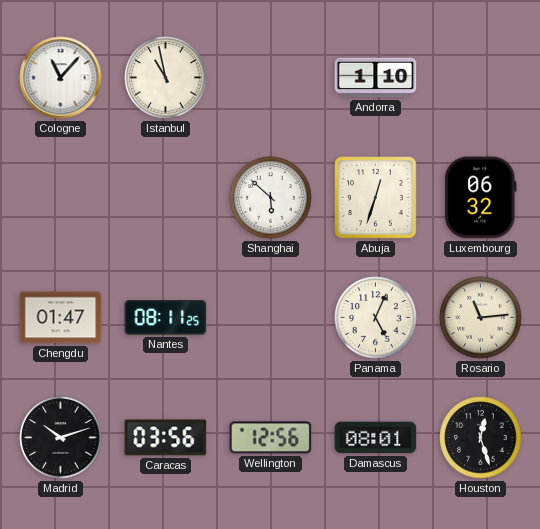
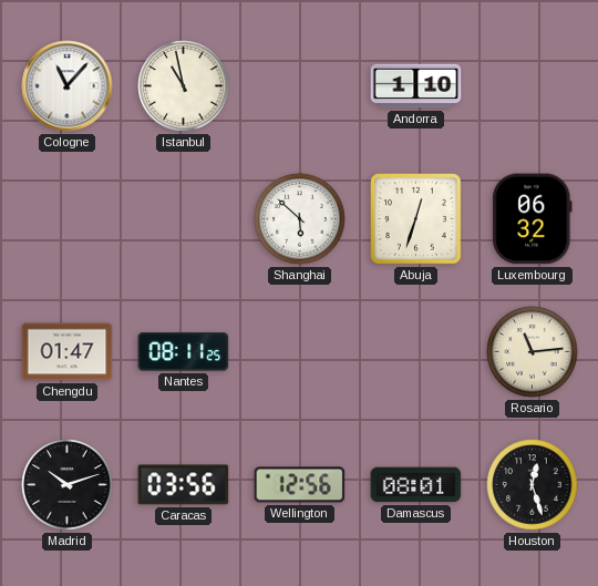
Panama: 5:04 -> none (376, 318)
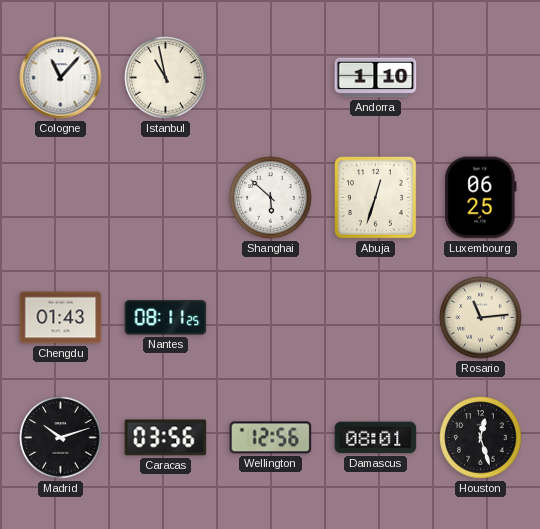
Luxembourg: 06:32 -> 06:25 (481, 198)
Chengdu: 01:47 -> 01:43 (61, 318)
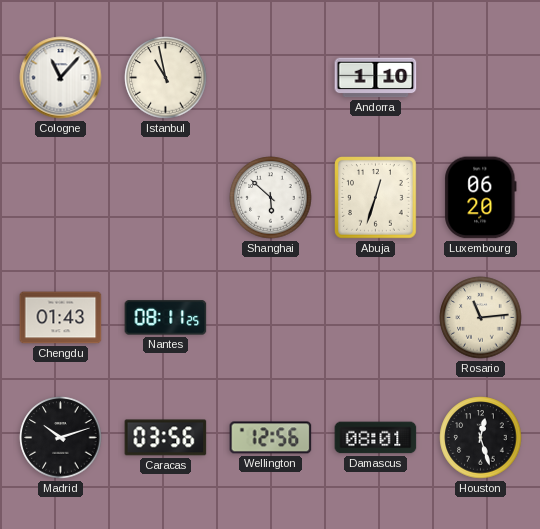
Luxembourg: 06:25 -> 06:20 (481, 198)
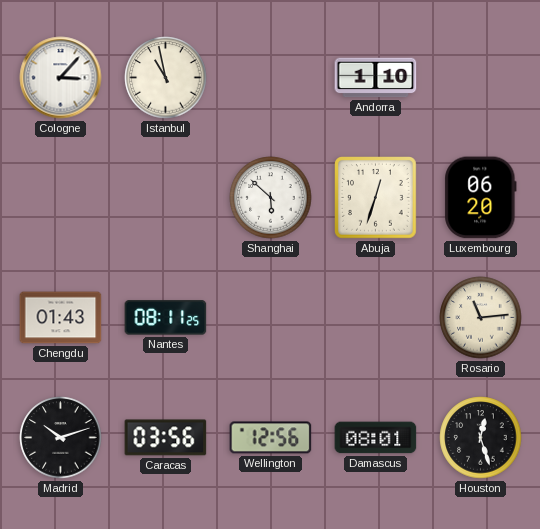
Cologne: 11:07 -> 3:07 (61, 78)
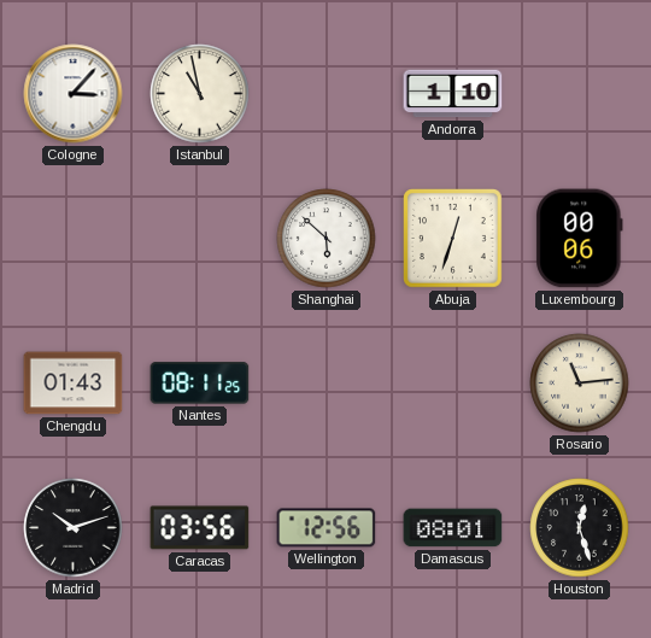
Luxembourg: 06:20 -> 00:06 (580, 239)
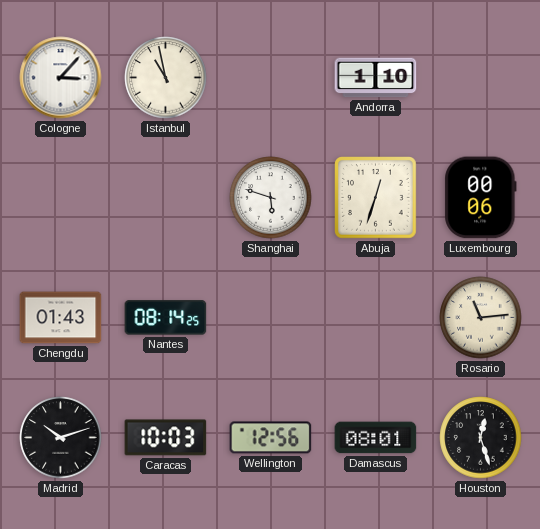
Shanghai: 5:52 -> 5:48 (271, 198)
Nantes: 08:11 -> 08:14 (166, 318)
Caracas: 03:56 -> 10:03 (166, 438)
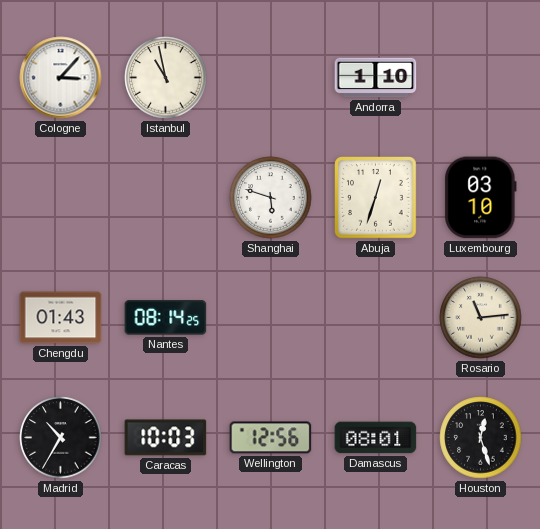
Luxembourg: 00:06 -> 03:10 (481, 198)
Madrid: 10:12 -> 10:35 (61, 438)
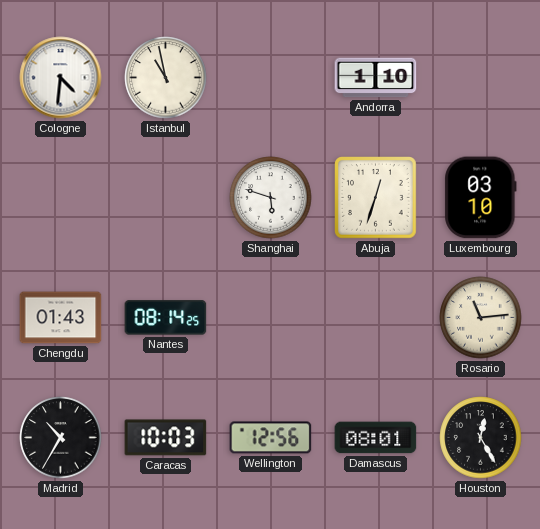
Cologne: 3:07 -> 4:31 (61, 78)
Houston: 12:27 -> 12:25 (481, 438)
